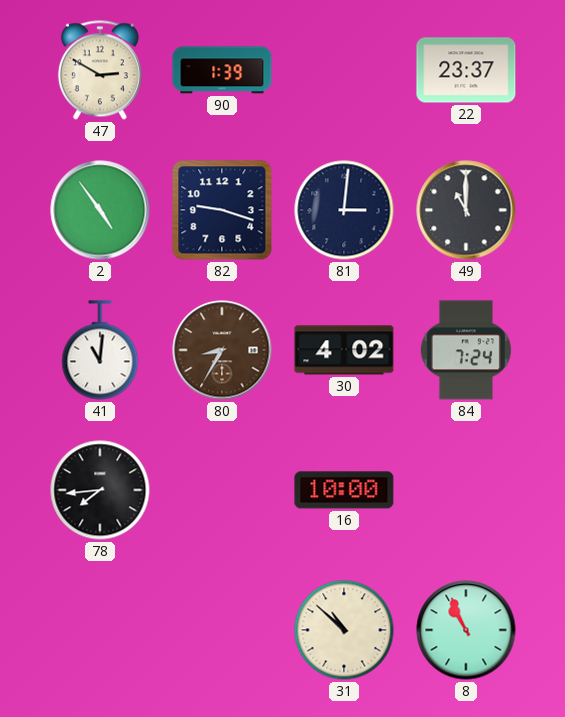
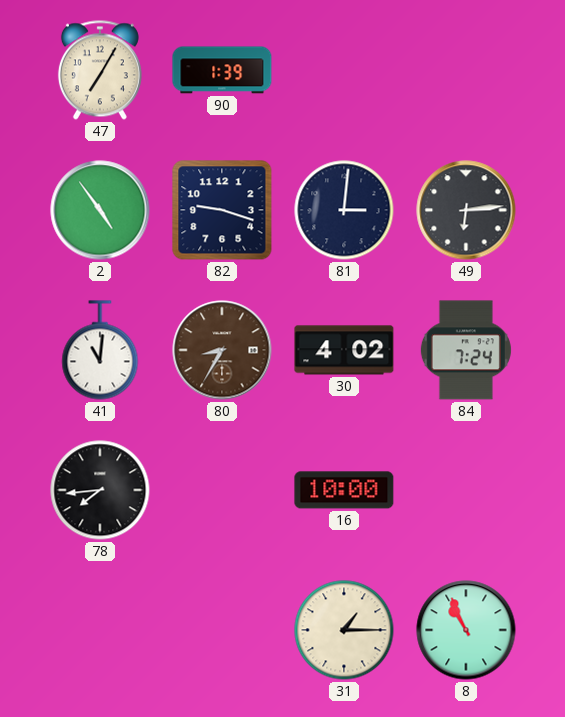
47: 2:50 -> 7:05 (100, 70)
22: 23:37 -> none (466, 70)
49: 11:00 -> 6:14 (466, 210)
31: 10:52 -> 1:15 (344, 630)
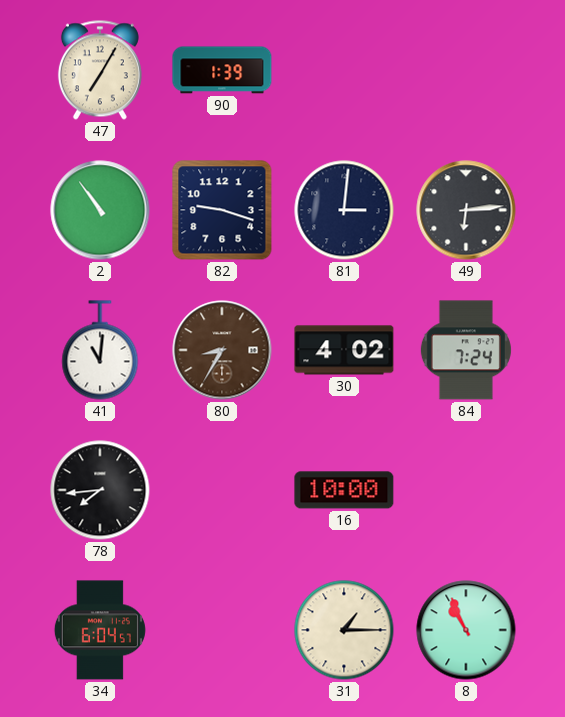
2: 4:54 -> 10:54 (100, 210)
34: none -> 6:04 (100, 630)
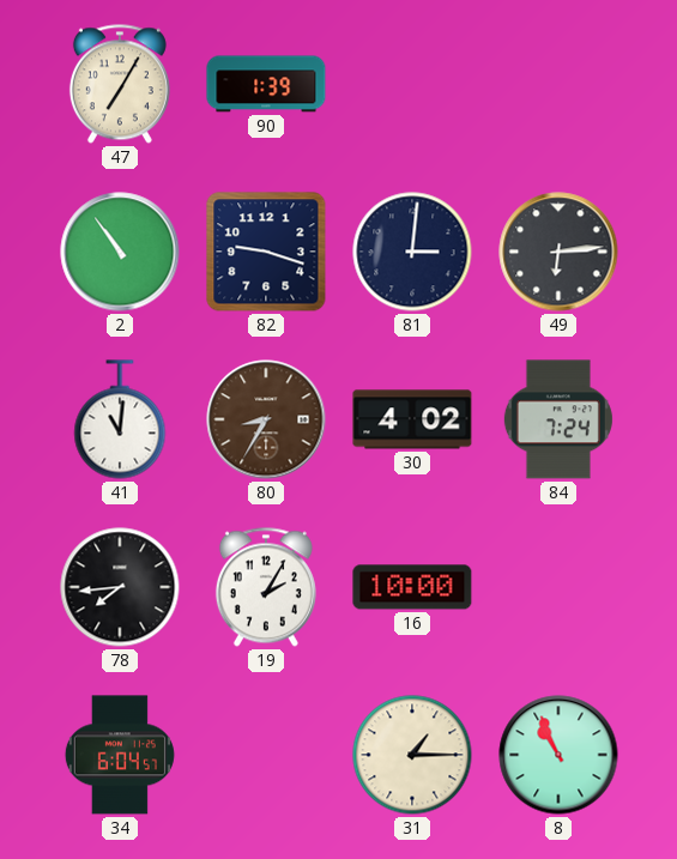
19: none -> 2:05 (266, 587)
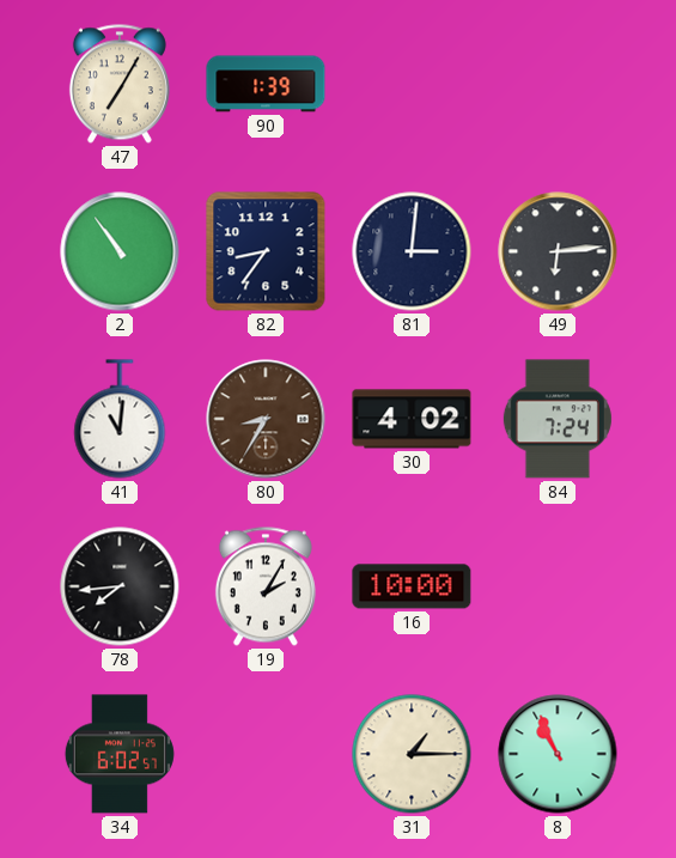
82: 9:18 -> 8:36 (266, 251)
34: 6:04 -> 6:02 (120, 754)
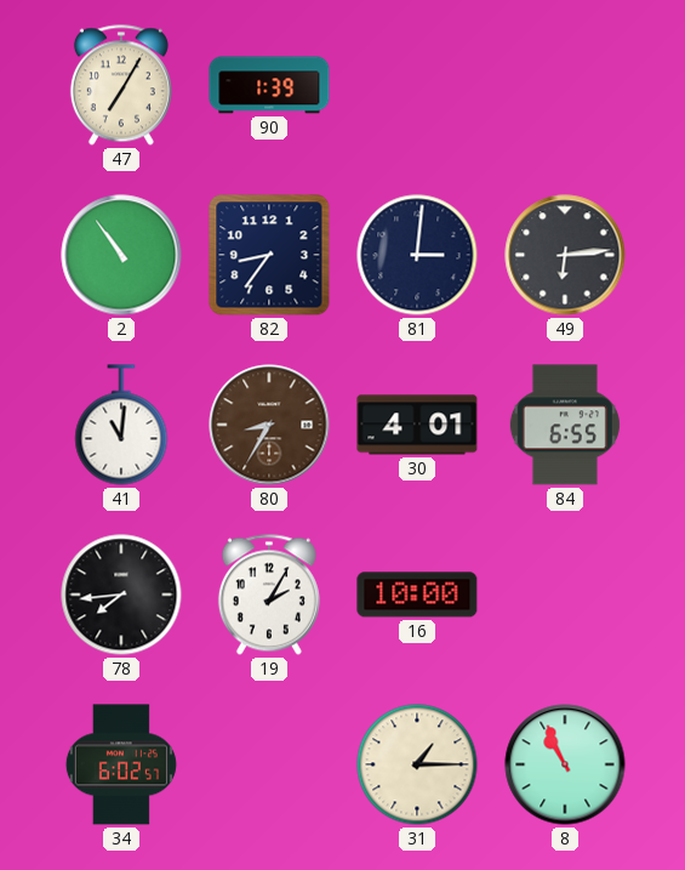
30: 4:02 -> 4:01 (417, 425)
84: 7:24 -> 6:55 (565, 425)
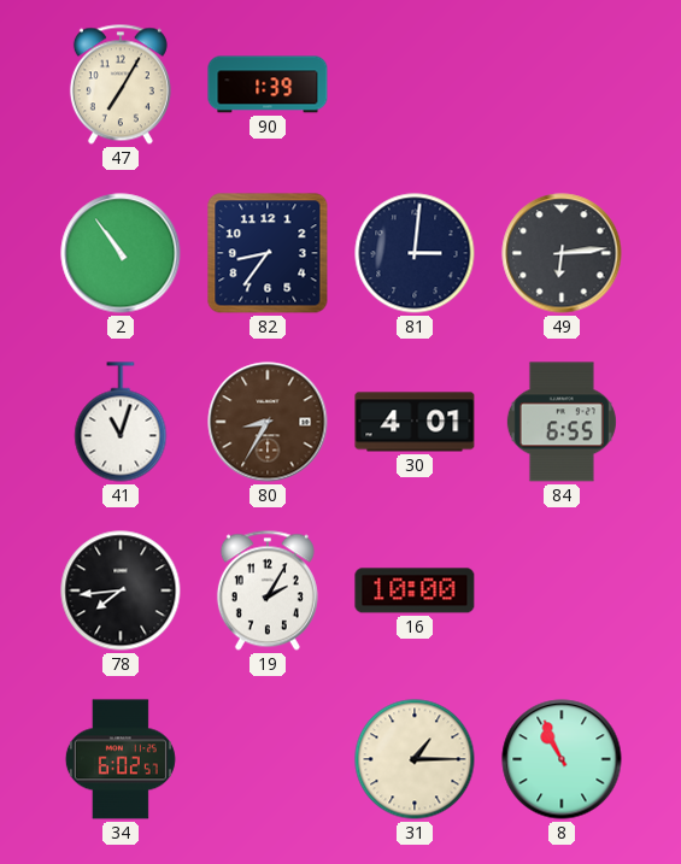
41: 11:01 -> 11:03 (121, 422)
